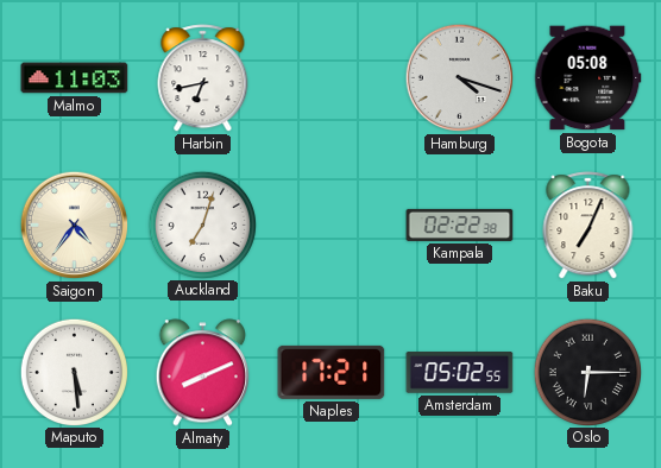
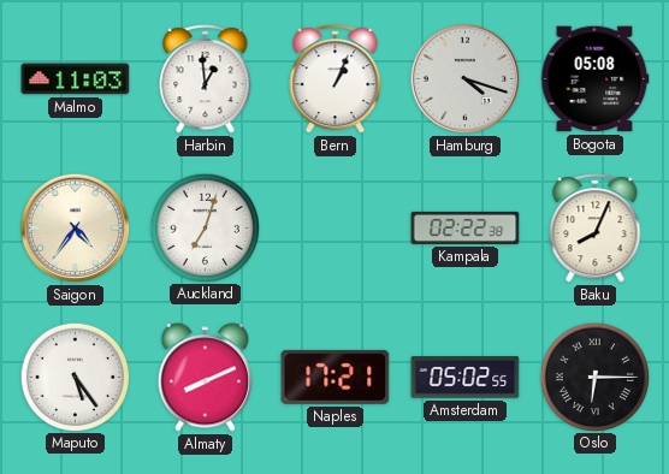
Harbin: 6:43 -> 12:59 (206, 79)
Bern: none -> 1:04 (336, 79)
Baku: 7:04 -> 8:04 (596, 229)
Maputo: 5:29 -> 5:24 (75, 377)
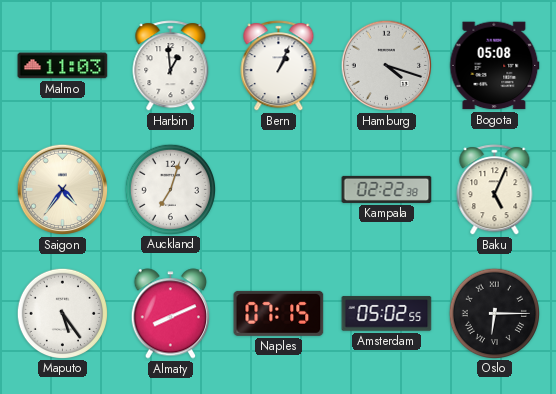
Baku: 8:04 -> 5:04 (495, 190)
Naples: 17:21 -> 07:15 (279, 313)
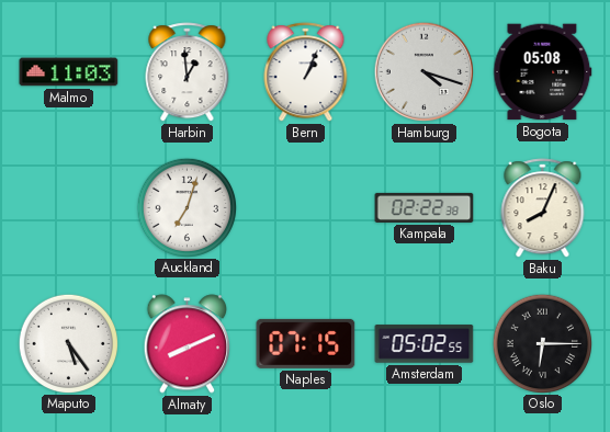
Saigon: 4:36 -> none (63, 190)
Baku: 5:04 -> 8:04 (543, 208)
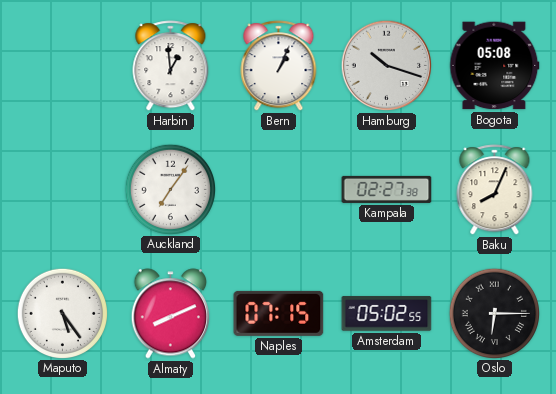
Malmo: 11:03 -> none (69, 72)
Hamburg: 4:18 -> 10:18 (387, 66)
Auckland: 7:03 -> 7:06 (170, 189)
Kampala: 02:22 -> 02:27 (387, 189)
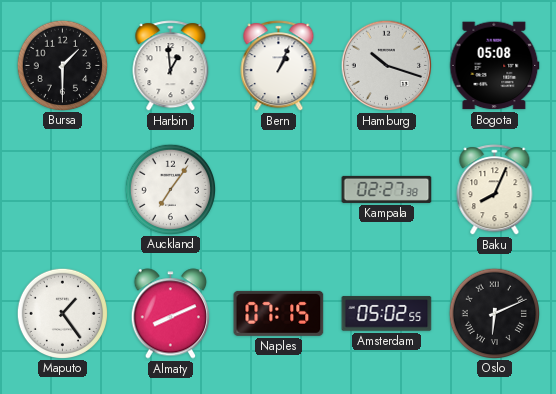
Bursa: none -> 1:30 (62, 65)
Maputo: 5:24 -> 1:24 (62, 313)
Oslo: 6:15 -> 6:11 (494, 313)
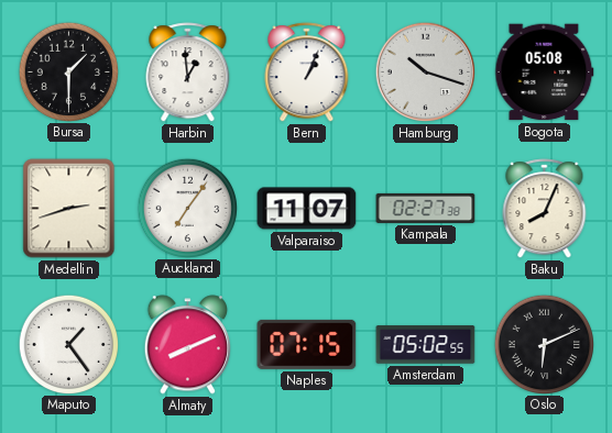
Medellin: none -> 2:42 (69, 209)
Valparaiso: none -> 11:07 (307, 209)
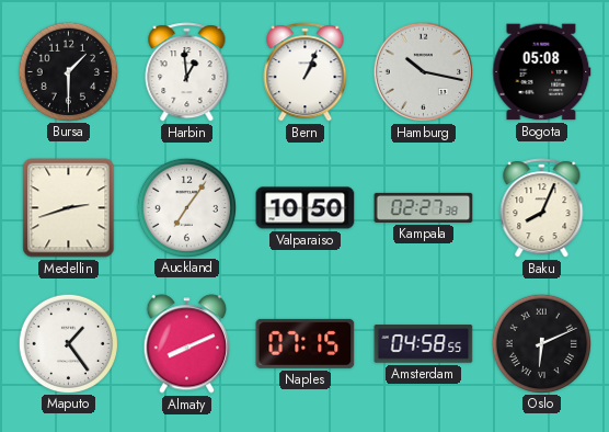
Hamburg: 10:18 -> 10:17 (424, 72)
Valparaiso: 11:07 -> 10:50 (306, 208)
Amsterdam: 05:02 -> 04:58 (424, 344)
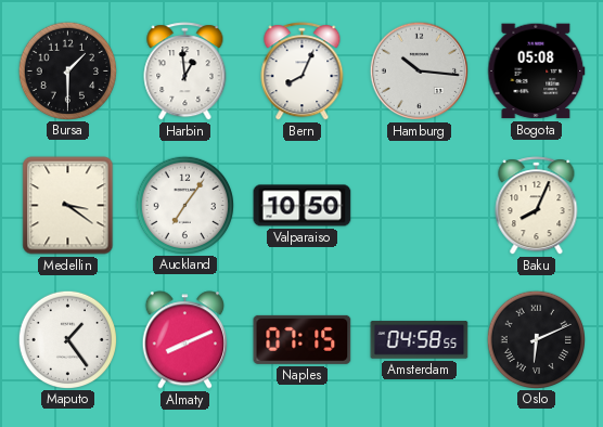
Bern: 1:04 -> 8:04 (303, 72)
Hamburg: 10:17 -> 10:16 (420, 72)
Medellin: 2:42 -> 3:21 (68, 206)
Kampala: 02:27 -> none (424, 207)
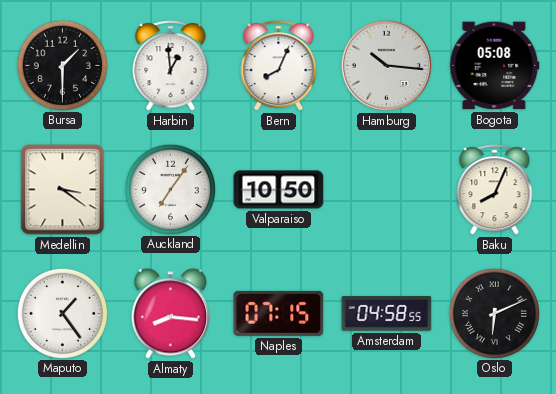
Almaty: 8:11 -> 8:16 (171, 314)
